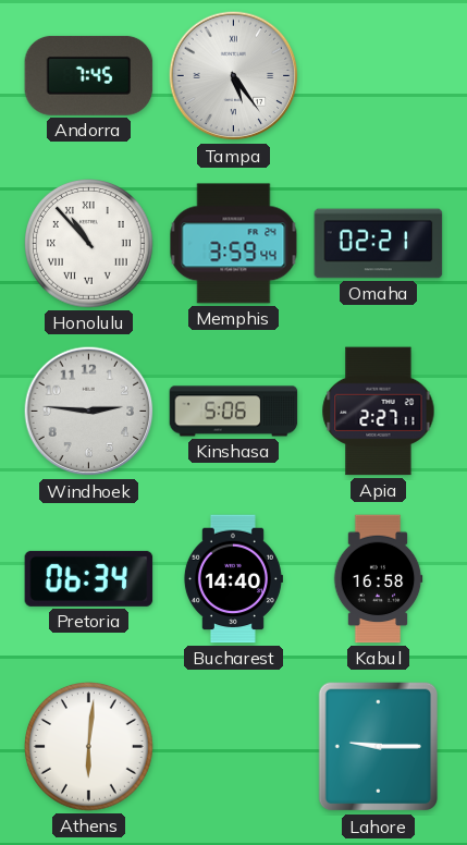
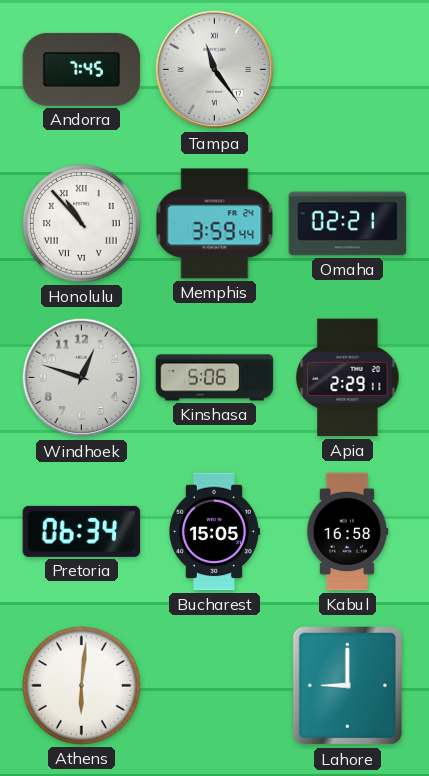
Tampa: 5:24 -> 11:24 (215, 70)
Windhoek: 2:46 -> 12:48 (82, 378)
Apia: 2:27 -> 2:29 (348, 378)
Bucharest: 14:40 -> 15:05 (214, 532)
Lahore: 9:15 -> 9:00 (347, 686)
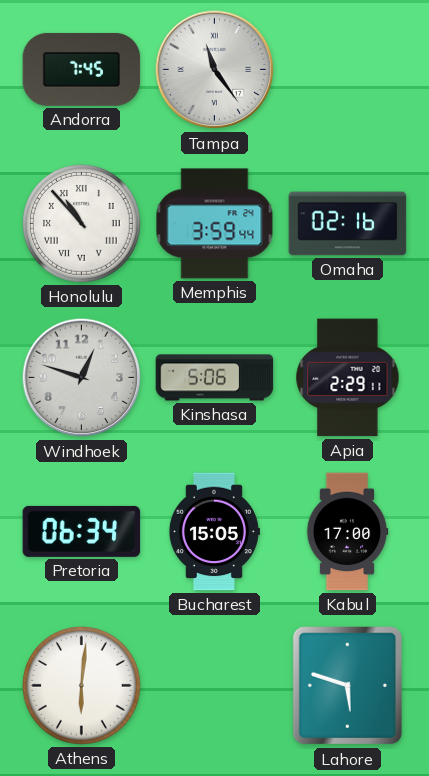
Omaha: 02:21 -> 02:16 (348, 224)
Kabul: 16:58 -> 17:00 (347, 532)
Lahore: 9:00 -> 5:48 (347, 686)
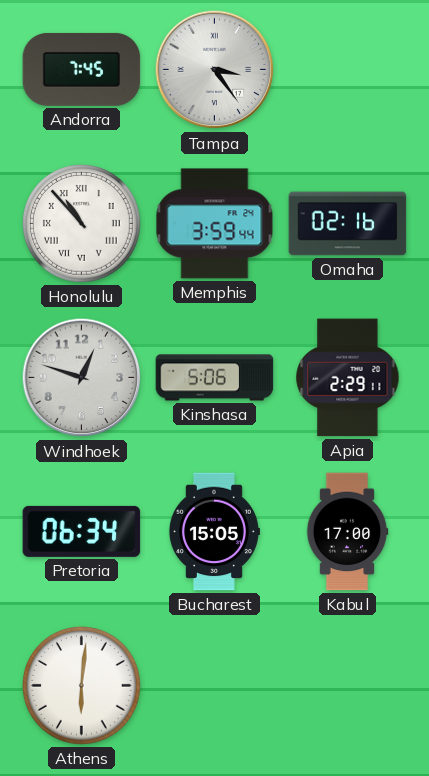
Tampa: 11:24 -> 3:24 (215, 70)
Lahore: 5:48 -> none (347, 686)
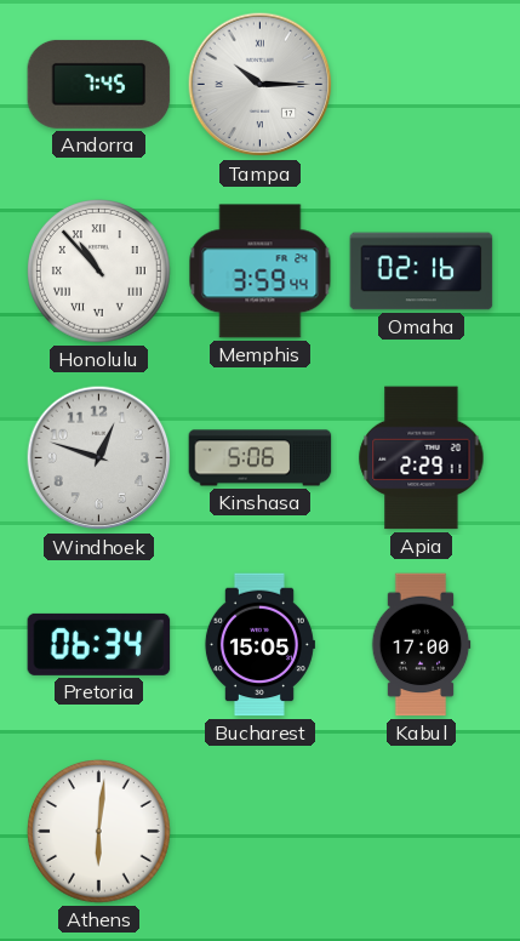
Tampa: 3:24 -> 10:15 (261, 85)
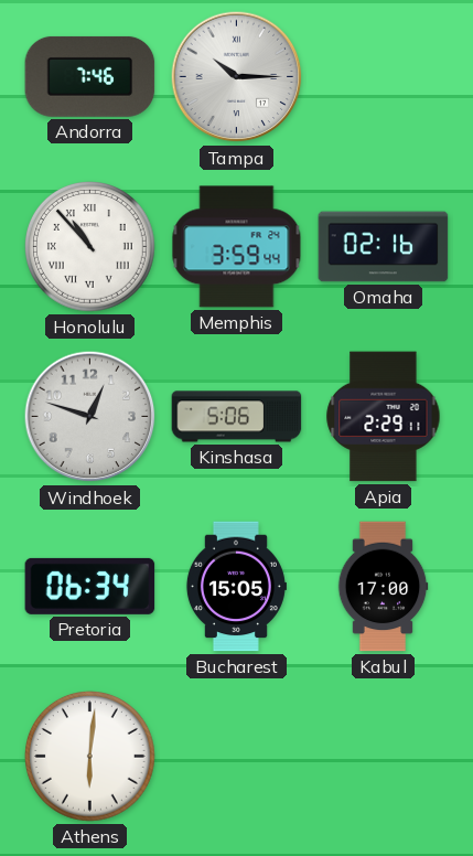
Andorra: 7:45 -> 7:46 (90, 76)
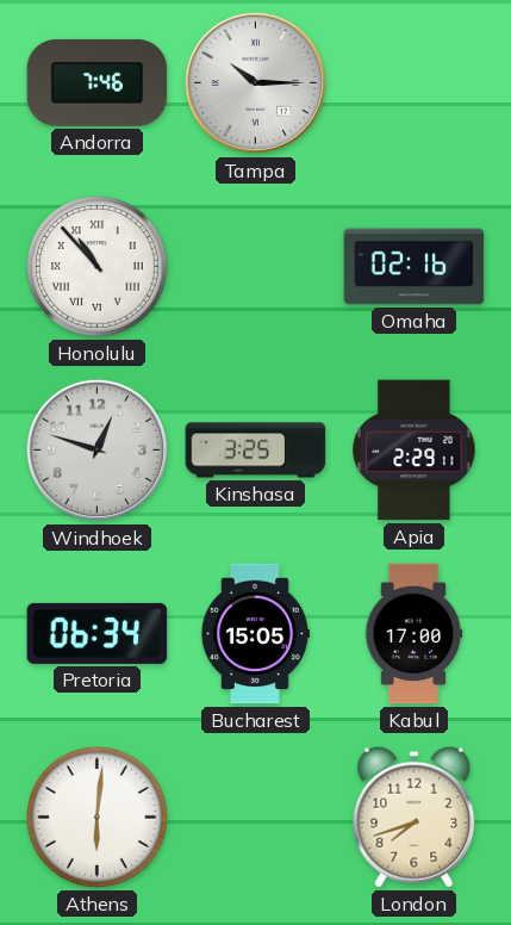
Memphis: 3:59 -> none (237, 247)
Kinshasa: 5:06 -> 3:25 (256, 451)
London: none -> 7:42 (415, 817)
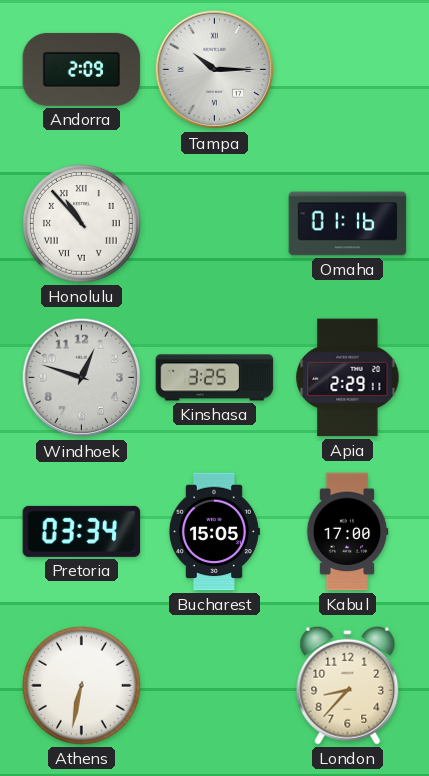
Andorra: 7:46 -> 2:09 (82, 69)
Omaha: 02:16 -> 01:16 (348, 224)
Pretoria: 06:34 -> 03:34 (82, 531)
Athens: 6:01 -> 6:32 (82, 686)
London: 7:42 -> 8:37 (348, 685)
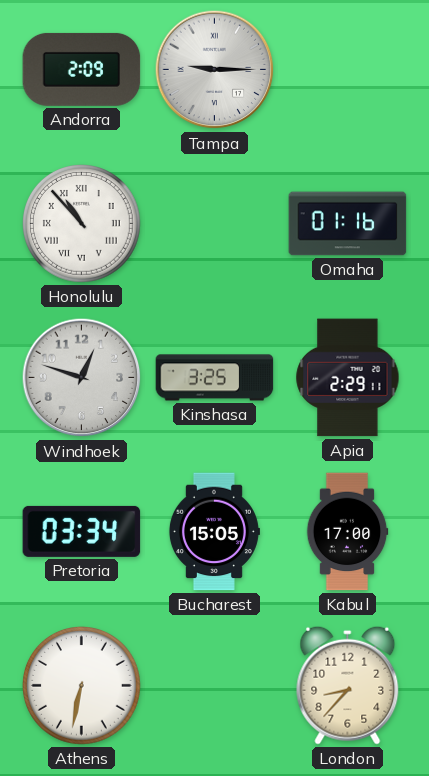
Tampa: 10:15 -> 9:15 (215, 70)
